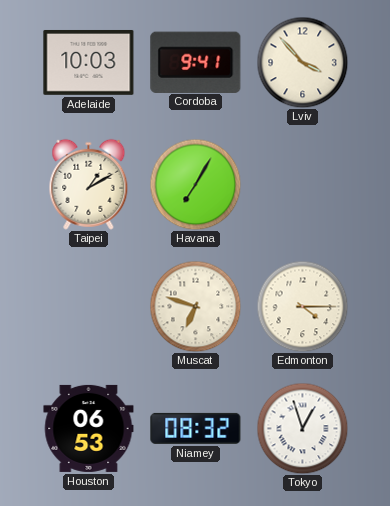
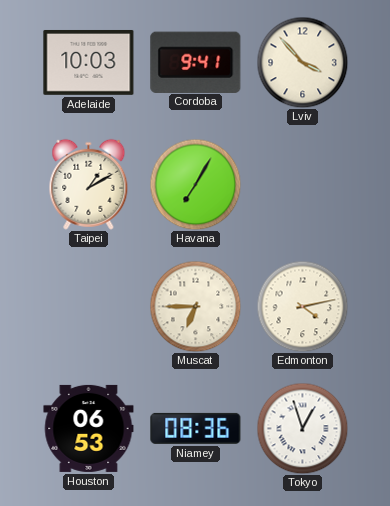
Muscat: 6:48 -> 6:45 (195, 306)
Edmonton: 4:15 -> 4:13 (302, 306)
Niamey: 08:32 -> 08:36 (196, 428)
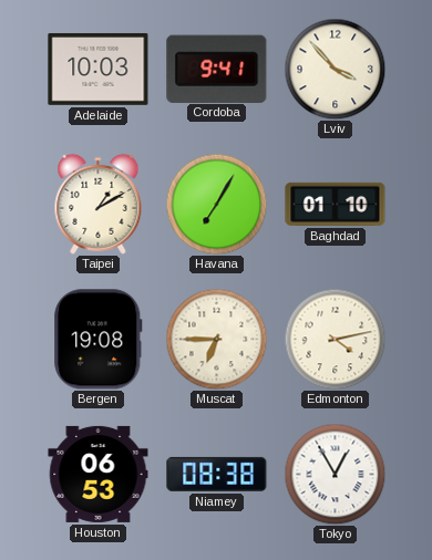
Baghdad: none -> 01:10 (336, 204)
Bergen: none -> 19:08 (99, 340)
Niamey: 08:36 -> 08:38 (217, 474)
Tokyo: 12:57 -> 12:55 (335, 474)
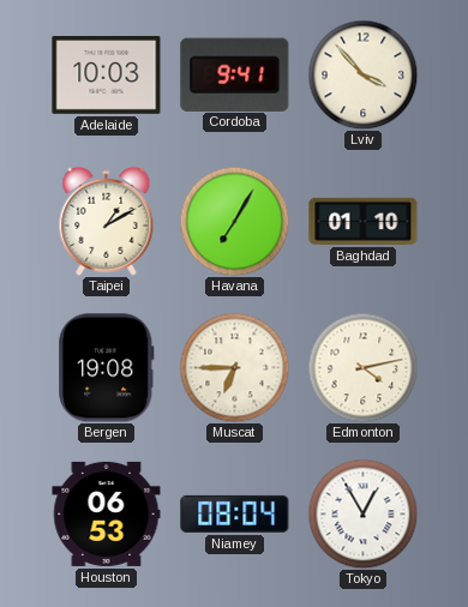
Niamey: 08:38 -> 08:04 (235, 513)
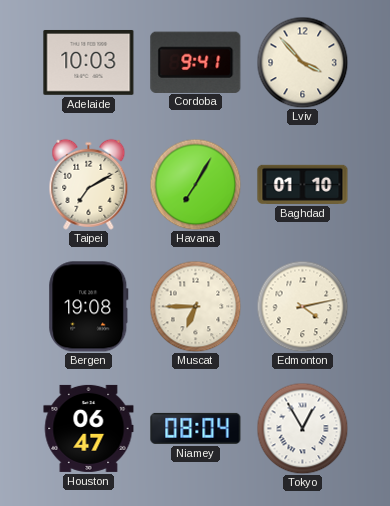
Taipei: 1:10 -> 7:10 (89, 184)
Houston: 06:53 -> 06:47 (89, 428)
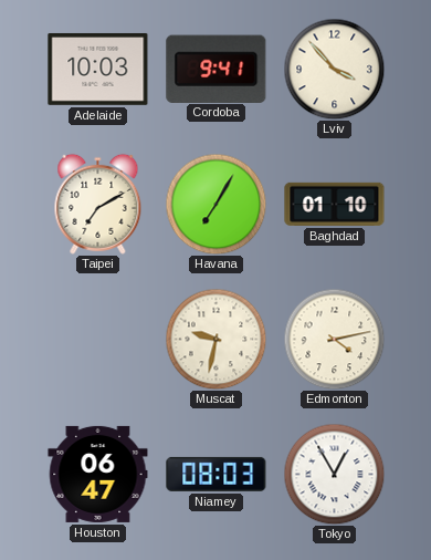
Bergen: 19:08 -> none (89, 307)
Muscat: 6:45 -> 9:32 (215, 339)
Niamey: 08:04 -> 08:03 (217, 474)
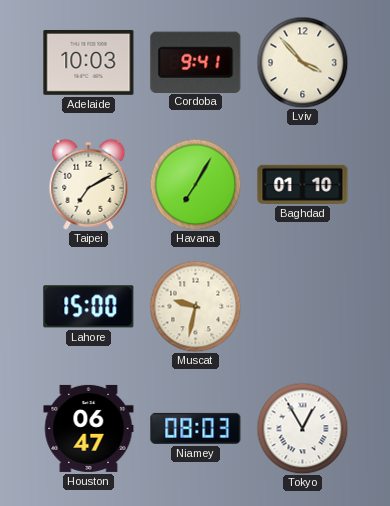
Lahore: none -> 15:00 (89, 307)
Edmonton: 4:13 -> none (334, 339)
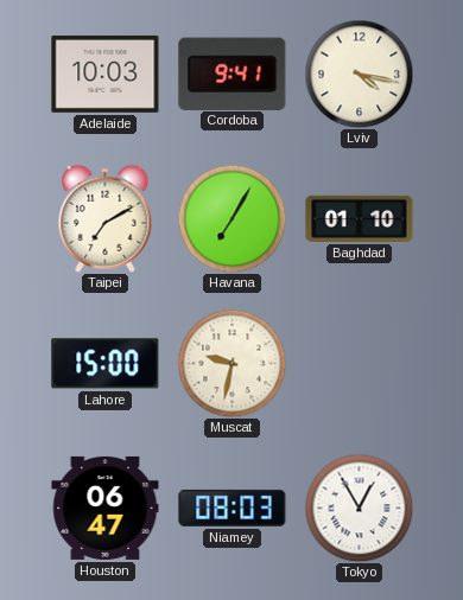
Lviv: 3:53 -> 4:17 (359, 74)
